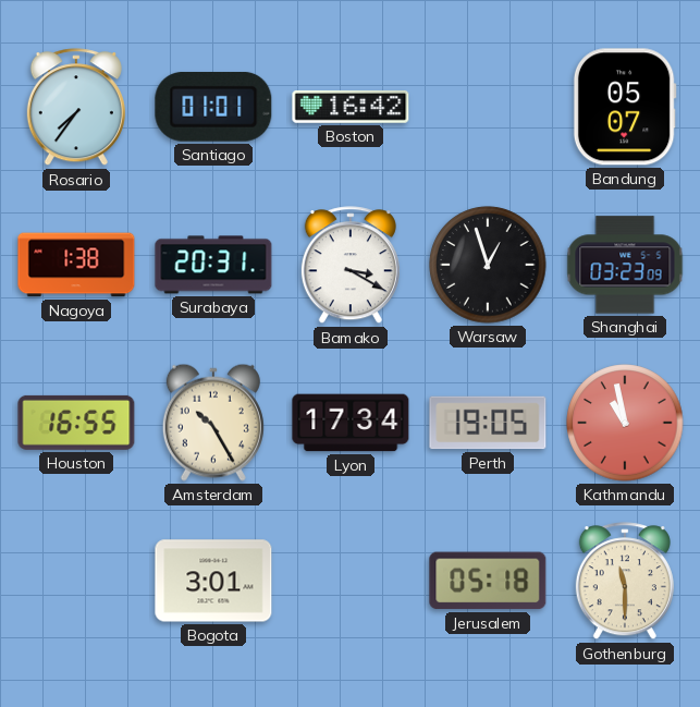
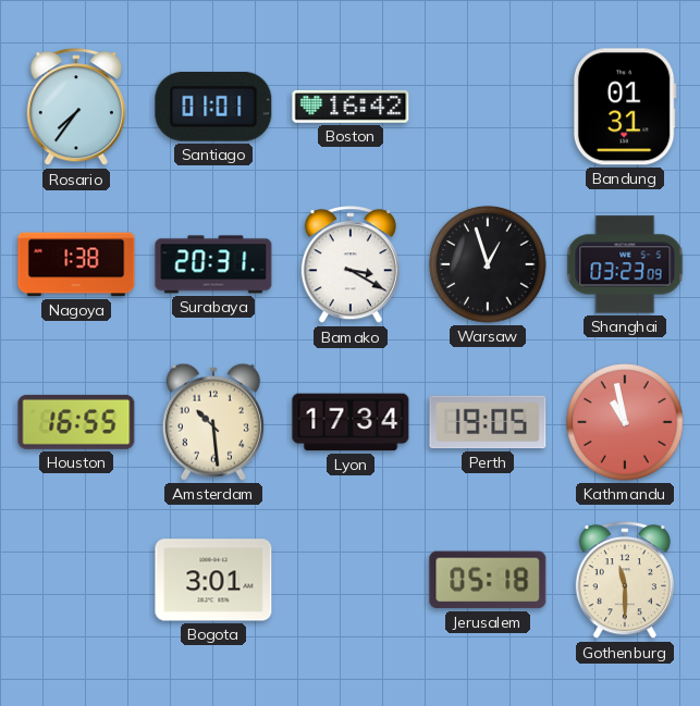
Bandung: 05:07 -> 01:31 (625, 107)
Amsterdam: 10:25 -> 10:29 (213, 422)
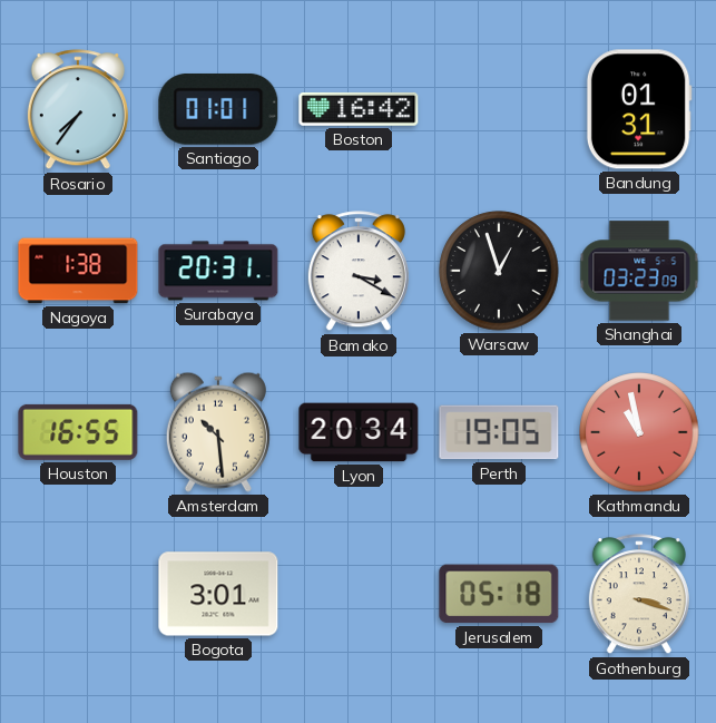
Lyon: 17:34 -> 20:34 (359, 432)
Gothenburg: 11:30 -> 3:18 (639, 595)
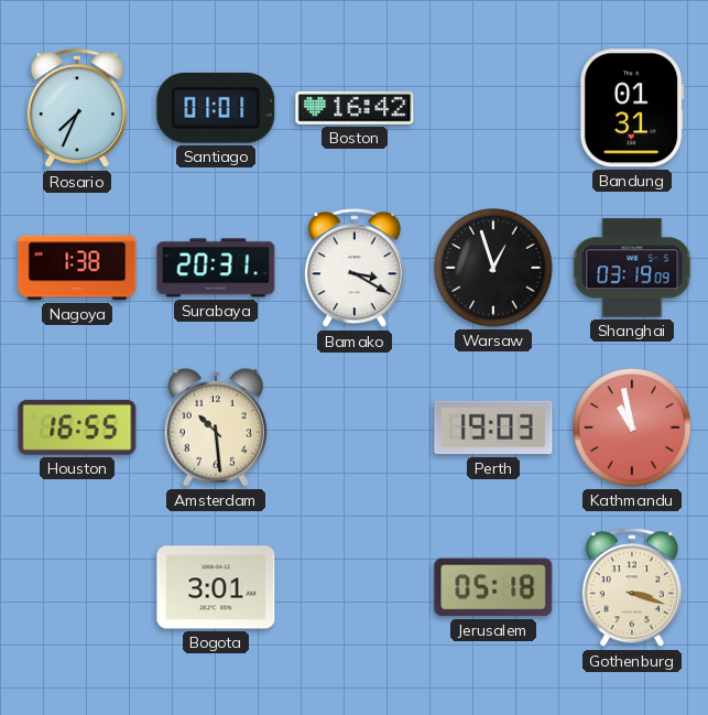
Rosario: 7:36 -> 7:34 (77, 109)
Shanghai: 03:23 -> 03:19 (632, 268)
Lyon: 20:34 -> none (359, 432)
Perth: 19:05 -> 19:03 (493, 427)
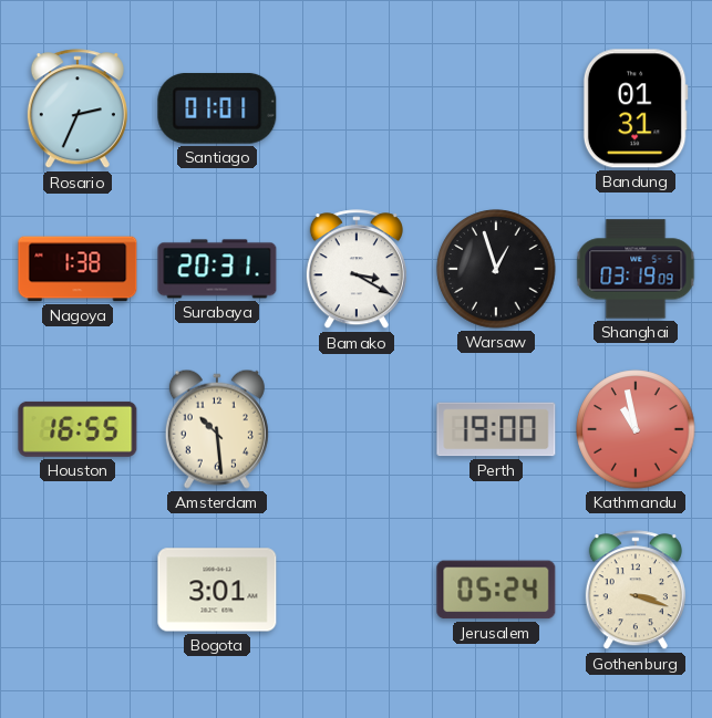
Rosario: 7:34 -> 2:34 (78, 110)
Boston: 16:42 -> none (355, 108)
Perth: 19:03 -> 19:00 (496, 429)
Jerusalem: 05:18 -> 05:24 (496, 590)
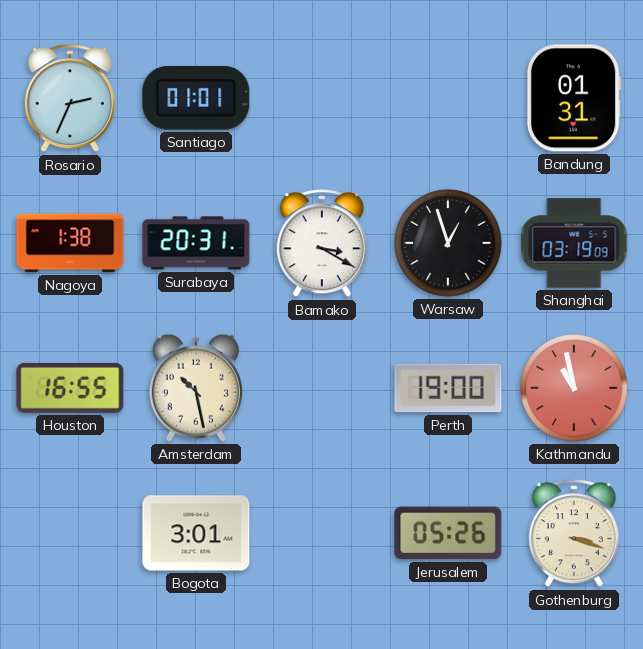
Amsterdam: 10:29 -> 10:28 (196, 388)
Jerusalem: 05:24 -> 05:26 (448, 533)
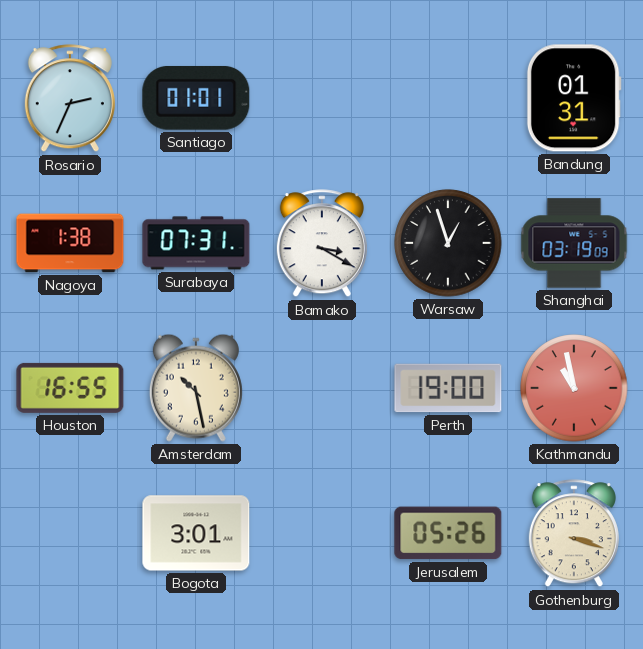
Surabaya: 20:31 -> 07:31 (196, 243)
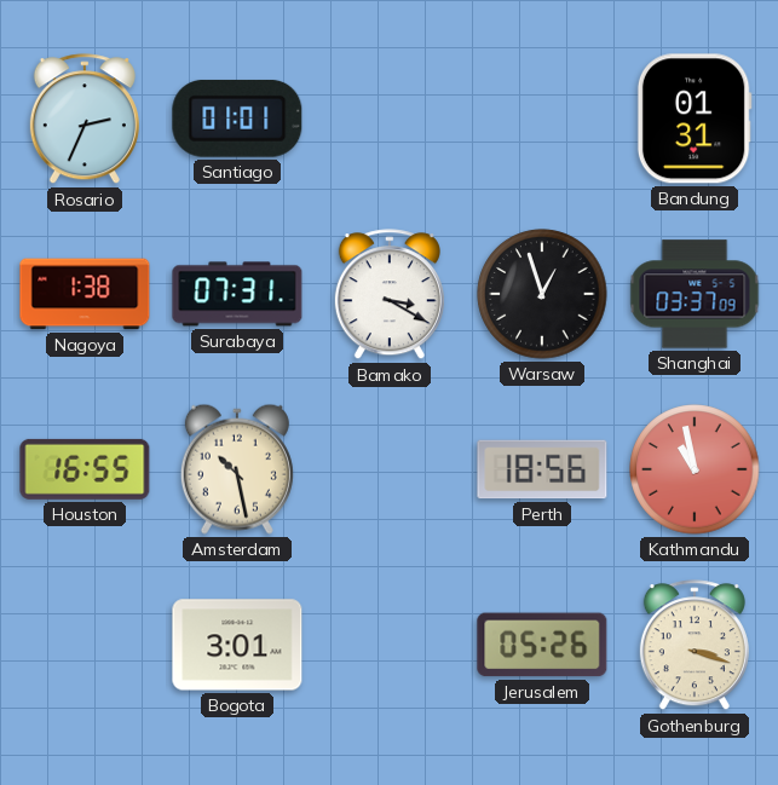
Shanghai: 03:19 -> 03:37 (695, 294)
Perth: 19:00 -> 18:56 (542, 469)
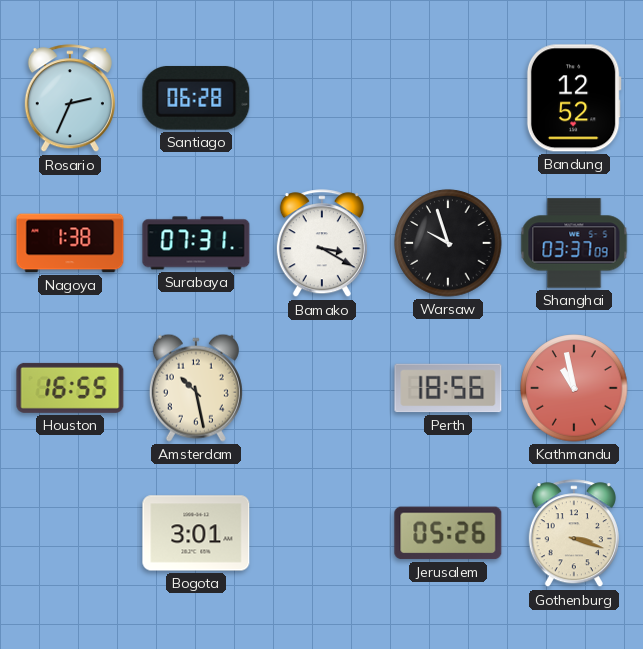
Santiago: 01:01 -> 06:28 (196, 98)
Bandung: 01:31 -> 12:52 (574, 98)
Warsaw: 12:57 -> 9:57 (448, 243)
